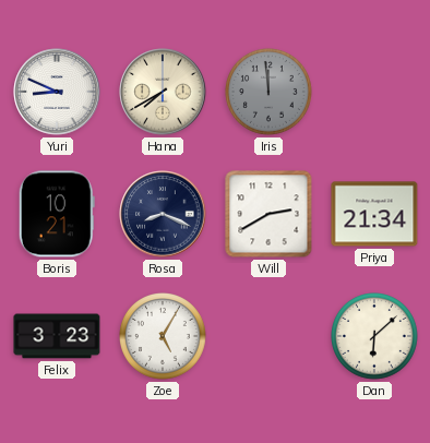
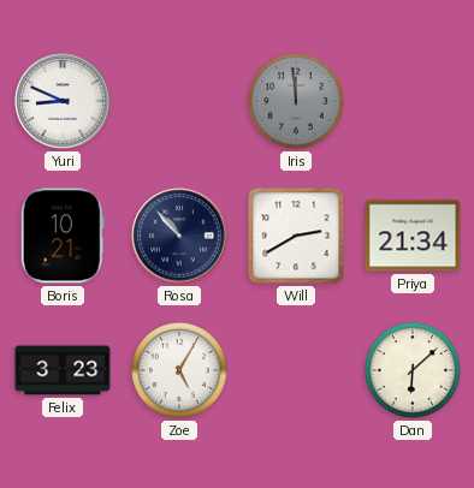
Hana: 7:40 -> none (163, 92)
Rosa: 8:19 -> 10:53 (179, 236)
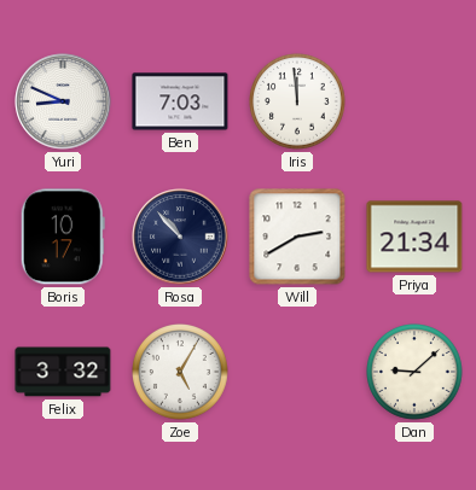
Ben: none -> 7:03 (180, 101)
Iris dial: grey -> white (298, 103)
Boris: 10:21 -> 10:17 (63, 237)
Felix: 3:23 -> 3:32 (63, 372)
Dan: 6:08 -> 9:08 (416, 373)
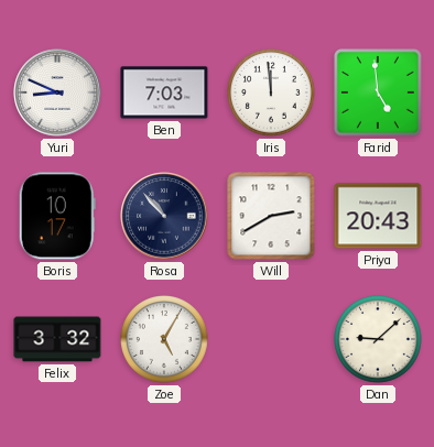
Farid: none -> 4:59 (378, 92)
Priya: 21:34 -> 20:43 (378, 216)
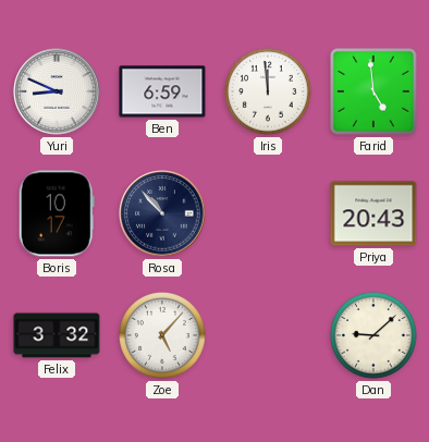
Ben: 7:03 -> 6:59 (162, 91)
Will: 2:40 -> none (271, 216)
Zoe: 5:05 -> 5:07 (163, 336)
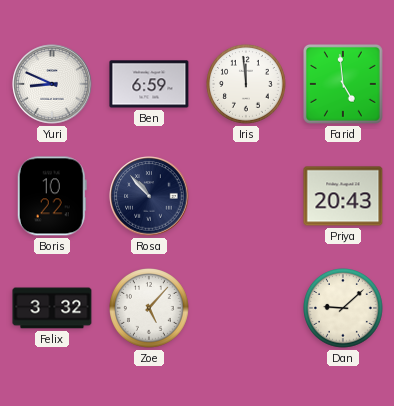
Boris: 10:17 -> 10:22 (52, 196)
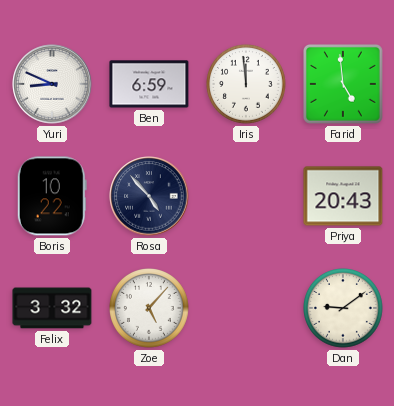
Rosa: 10:53 -> 4:53 (149, 196)
Dan: 9:08 -> 9:09 (344, 309)
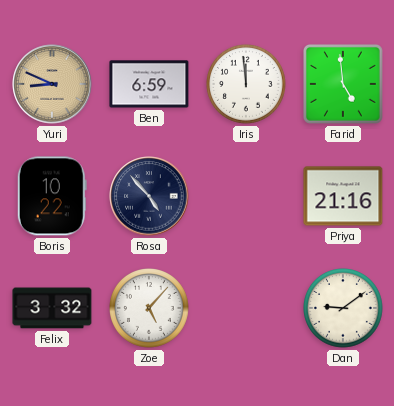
Yuri dial: white -> champagne (52, 84)
Priya: 20:43 -> 21:16 (343, 196)
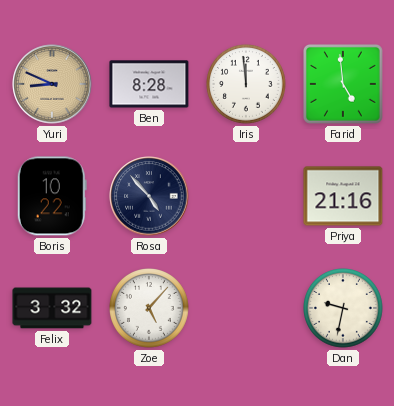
Ben: 6:59 -> 8:28 (149, 84)
Dan: 9:09 -> 9:32 (344, 309)
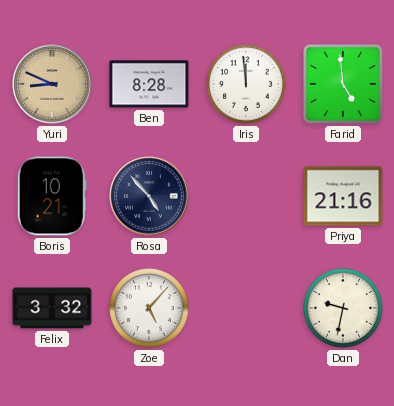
Boris: 10:22 -> 10:21 (52, 196)
